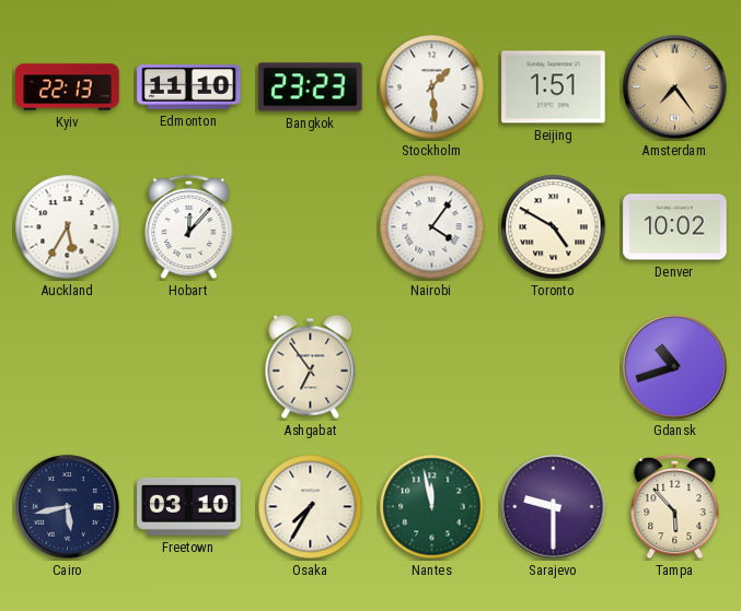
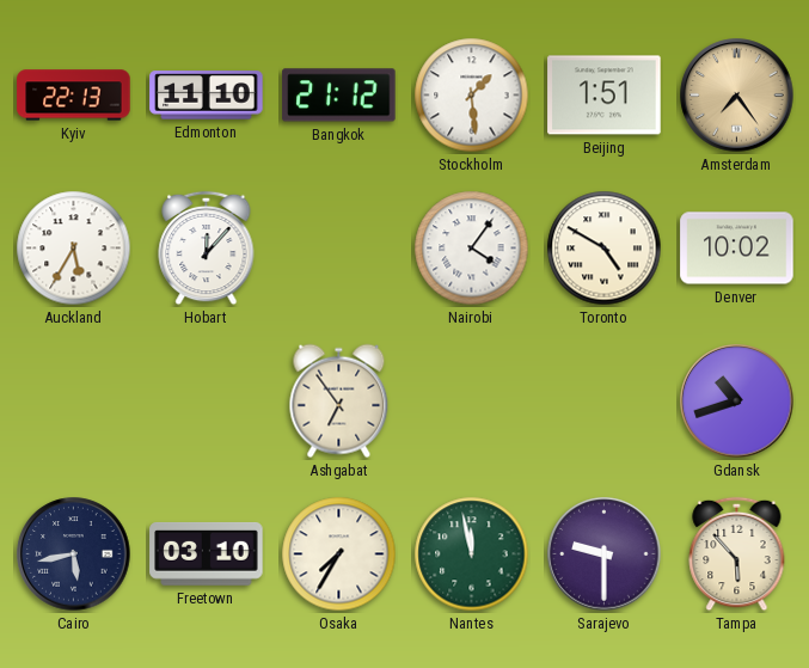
Bangkok: 23:23 -> 21:12 (339, 96)
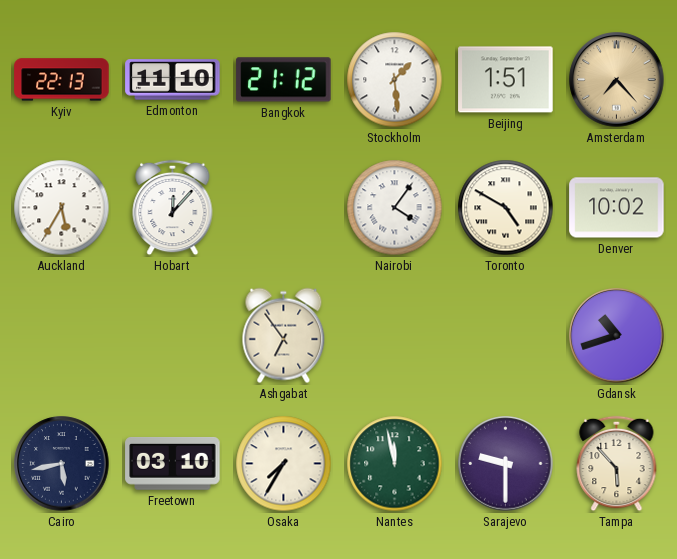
Amsterdam: 7:24 -> 7:23 (617, 80)
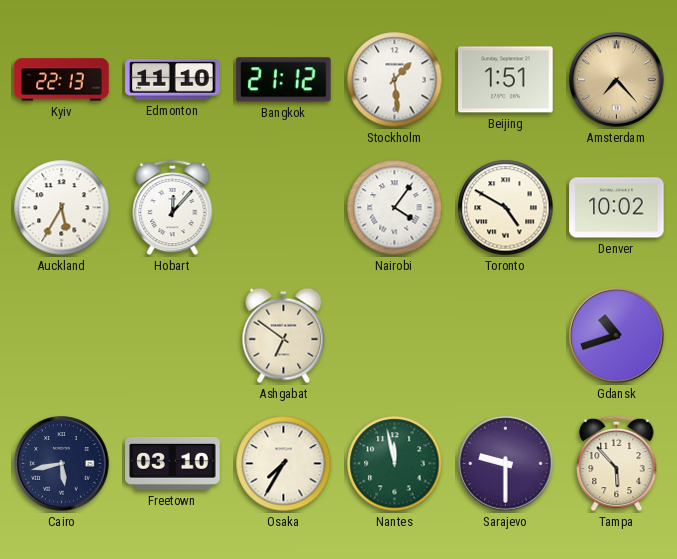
Ashgabat: 6:54 -> 6:51 (284, 336)
